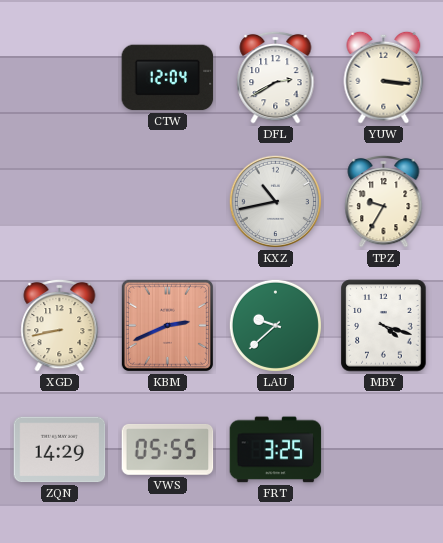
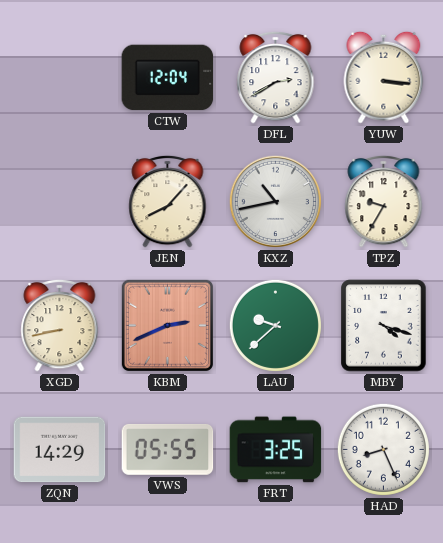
JEN: none -> 8:07 (168, 201)
HAD: none -> 8:26 (383, 449)
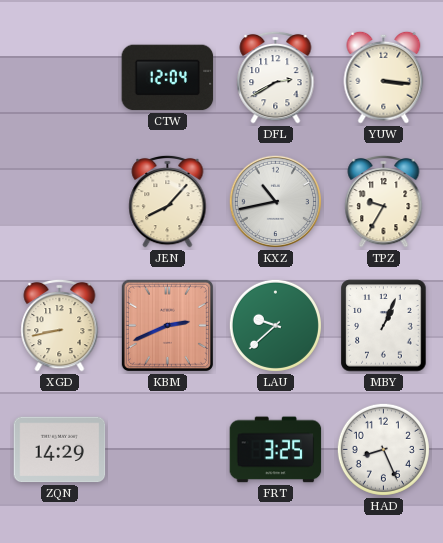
MBY: 4:18 -> 1:04 (384, 326)
VWS: 05:55 -> none (168, 450)
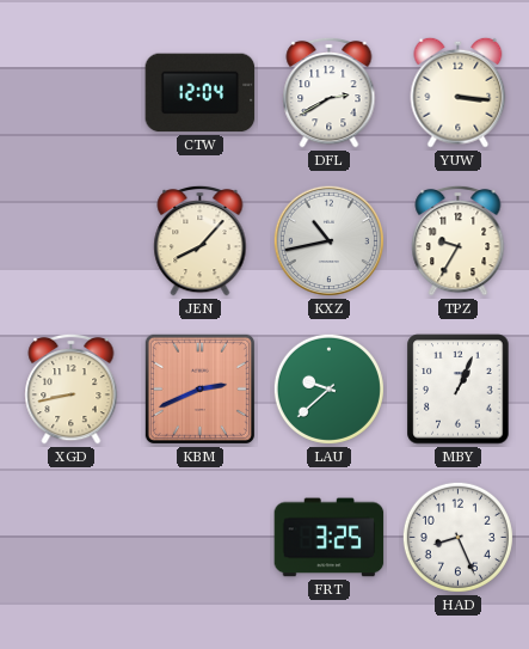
ZQN: 14:29 -> none (60, 450)
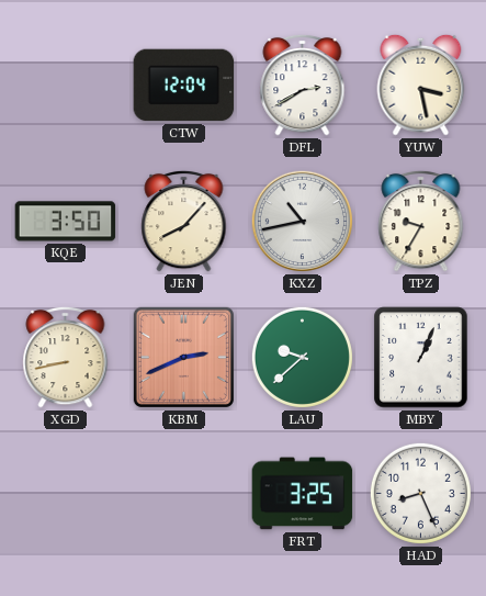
YUW: 3:16 -> 3:28 (421, 85)
KQE: none -> 3:50 (66, 222)
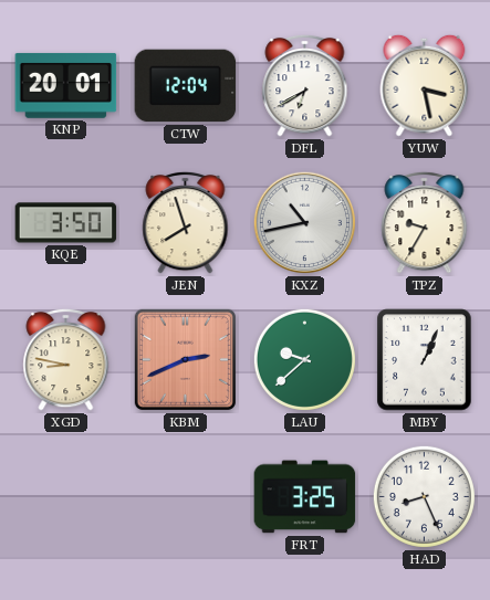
KNP: none -> 20:01 (66, 85)
DFL: 2:40 -> 6:40 (305, 85)
JEN: 8:07 -> 7:57 (186, 222)
XGD: 8:43 -> 8:47 (66, 359)
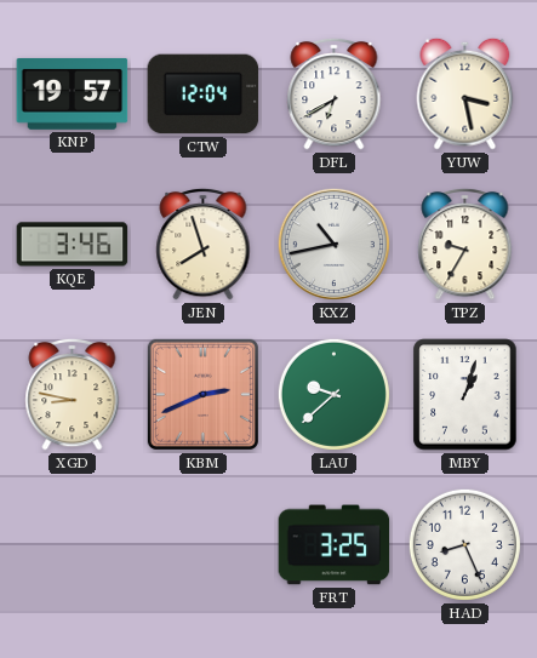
KNP: 20:01 -> 19:57 (73, 93)
KQE: 3:50 -> 3:46 (73, 245)
MBY: 1:04 -> 1:03 (465, 395)
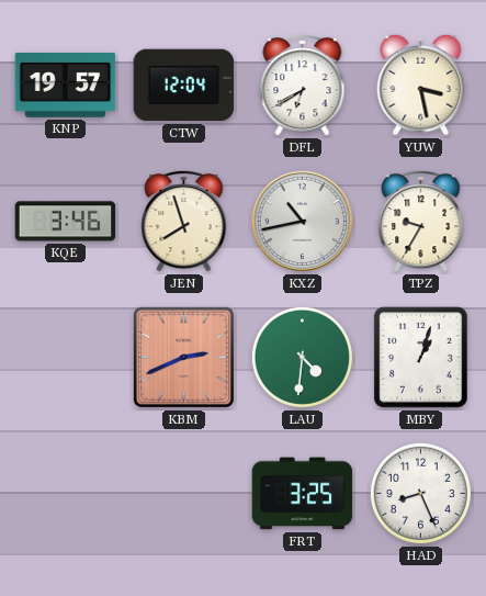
XGD: 8:47 -> none (73, 394)
LAU: 9:38 -> 4:31 (302, 357)
